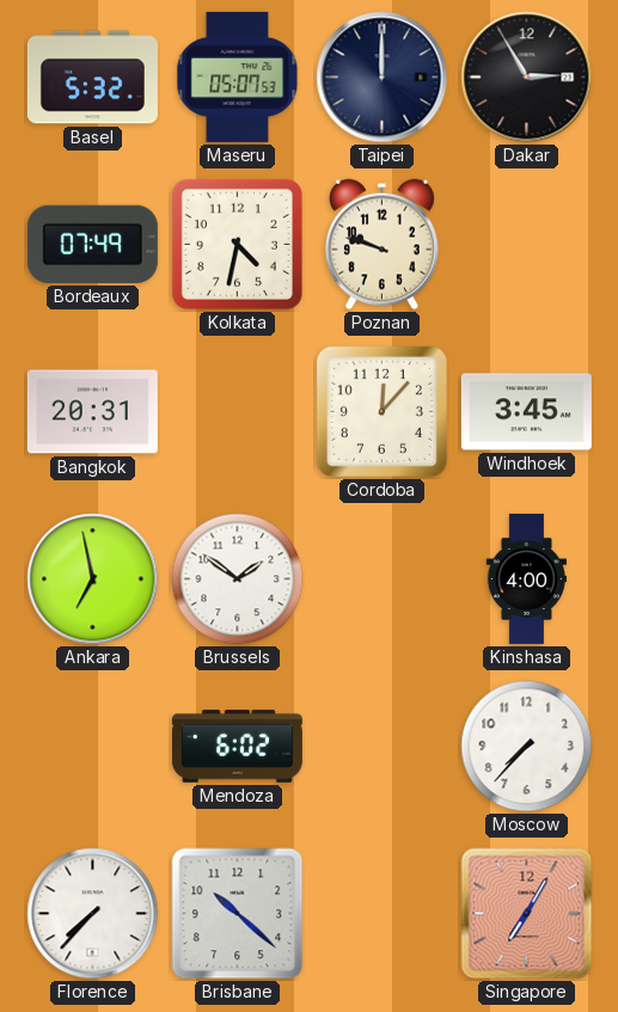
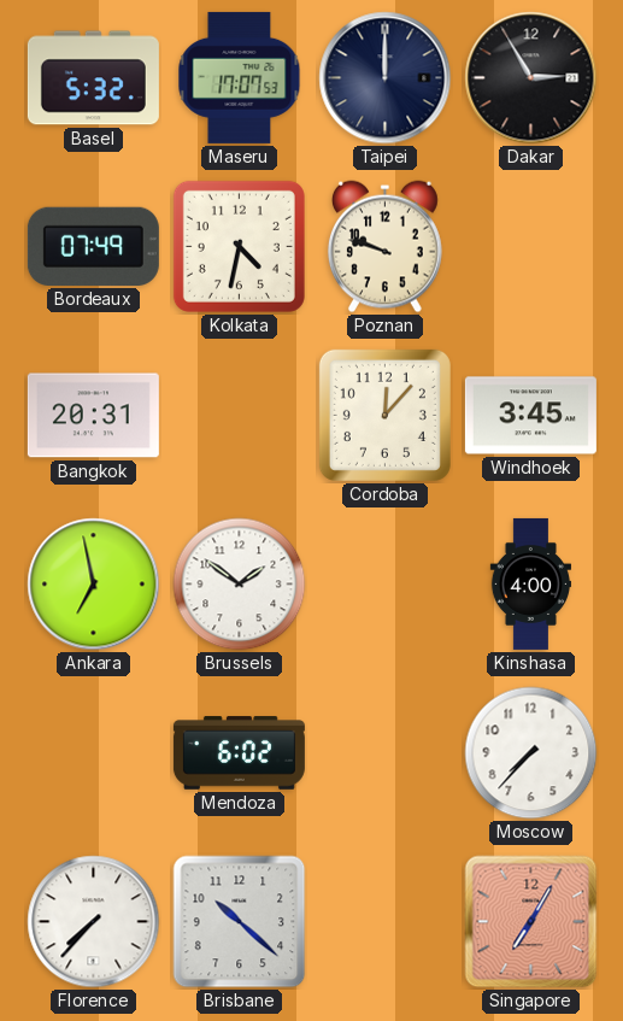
Maseru: 05:07 -> 17:07 (240, 77)
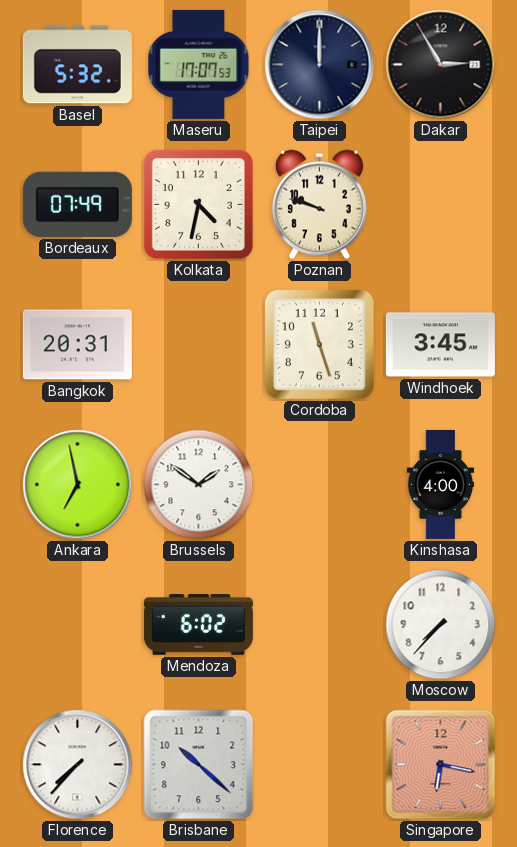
Cordoba: 12:07 -> 11:27 (319, 344)
Singapore: 7:05 -> 6:17 (441, 765)
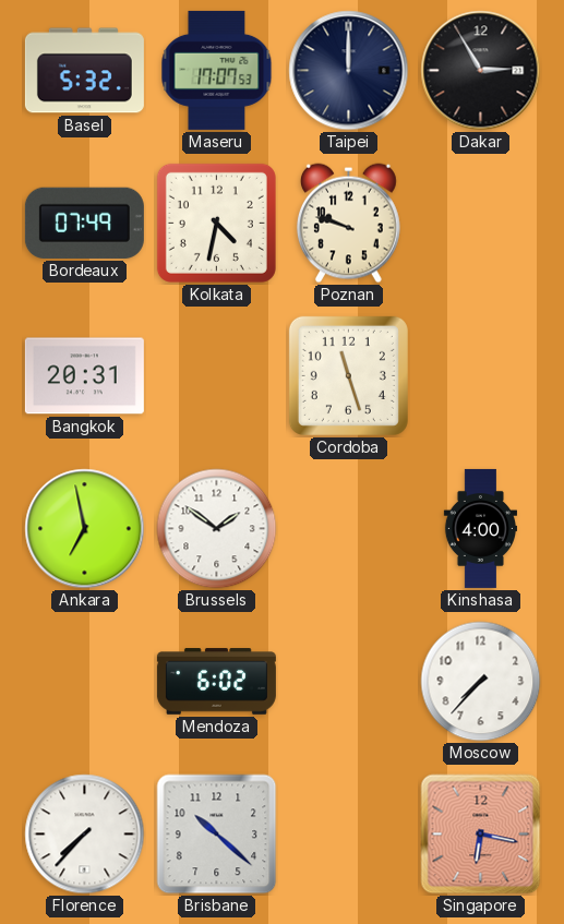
Windhoek: 3:45 -> none (440, 345)
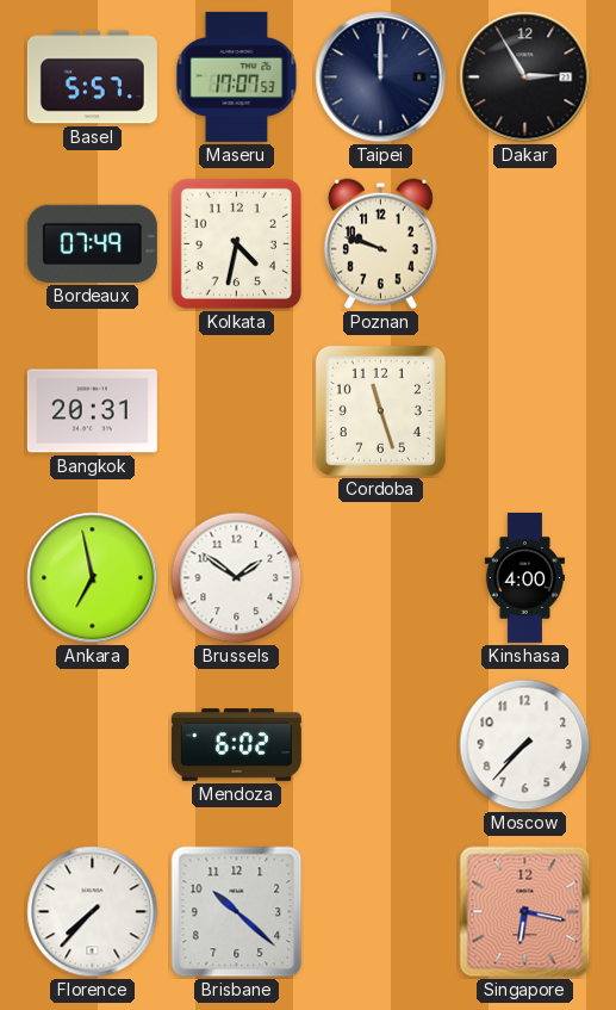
Basel: 5:32 -> 5:57 (92, 78)
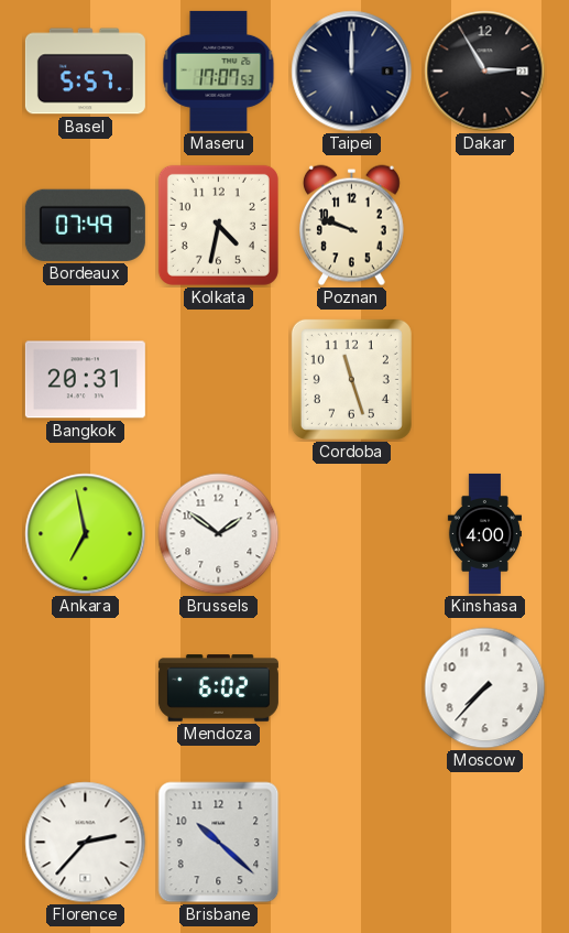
Florence: 7:37 -> 2:37 (86, 843)
Singapore: 6:17 -> none (525, 912)
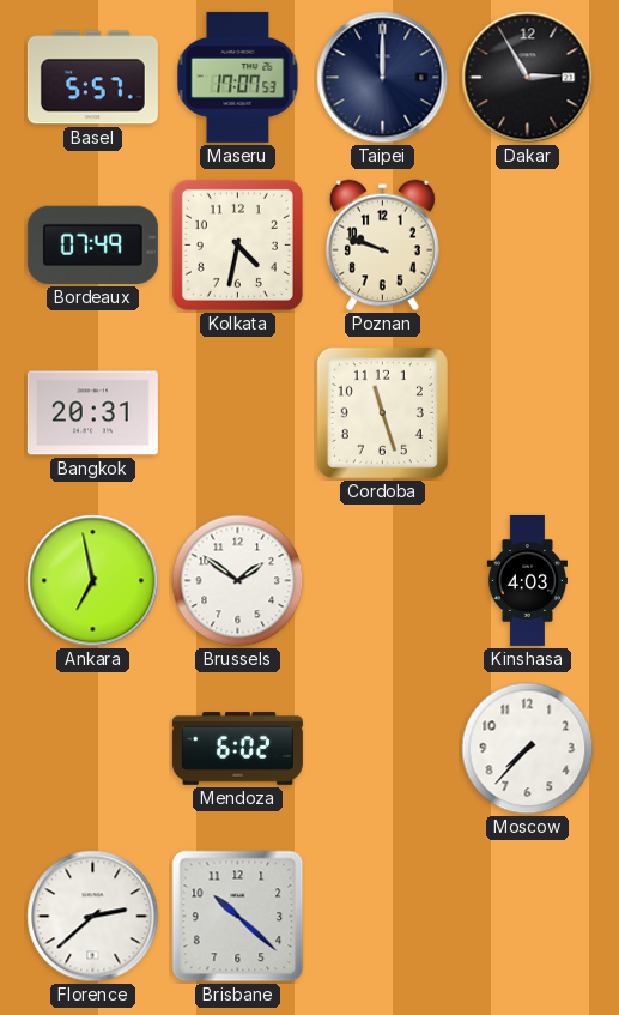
Kinshasa: 4:00 -> 4:03 (527, 580)
Florence: 2:37 -> 2:38 (93, 917)
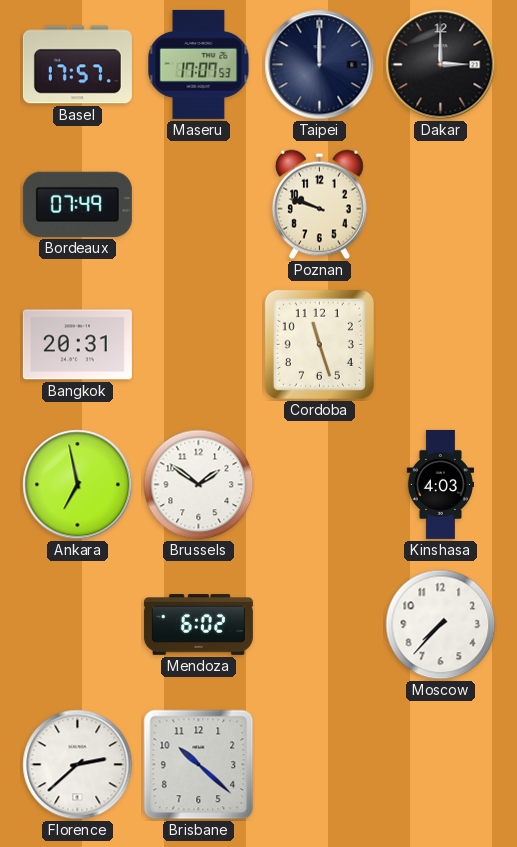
Basel: 5:57 -> 17:57 (77, 65)
Dakar: 2:55 -> 3:00 (441, 65)
Kolkata: 4:32 -> none (237, 244)
